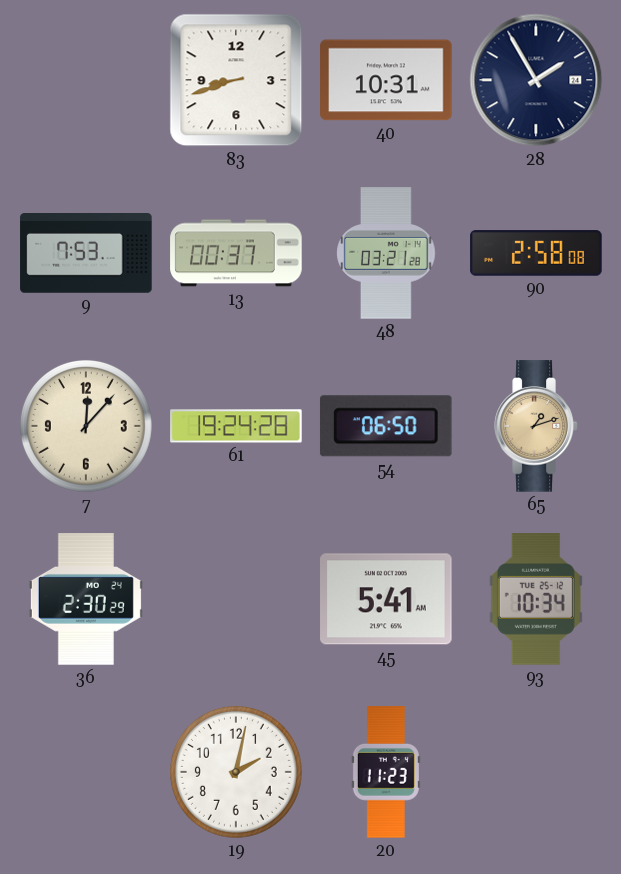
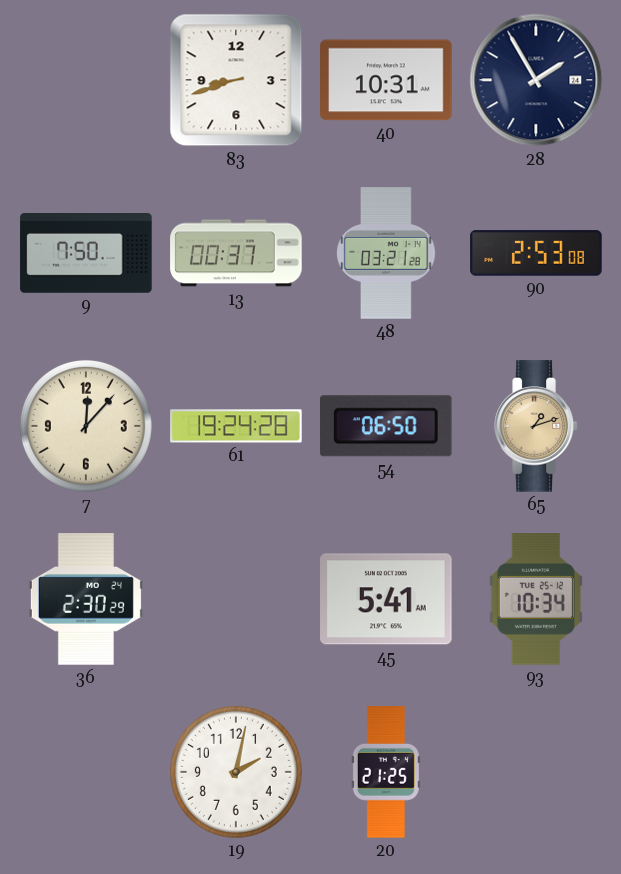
9: 7:53 -> 7:50 (86, 254)
90: 2:58 -> 2:53 (536, 253)
20: 11:23 -> 21:25 (386, 772)
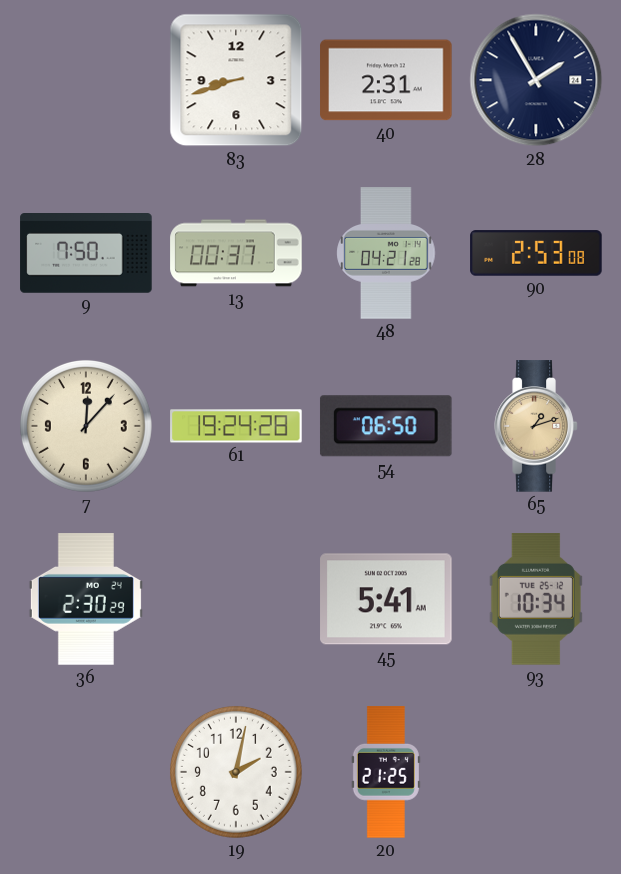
40: 10:31 -> 2:31 (386, 80)
48: 03:21 -> 04:21 (386, 253)
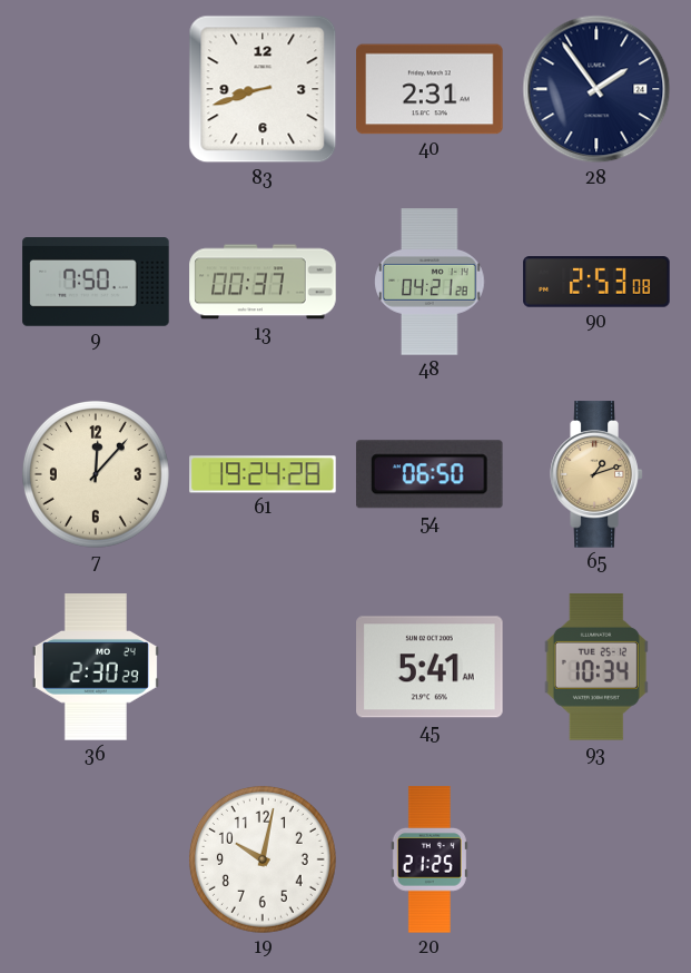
28: 1:55 -> 1:54 (596, 89)
19: 2:02 -> 10:02 (263, 859)
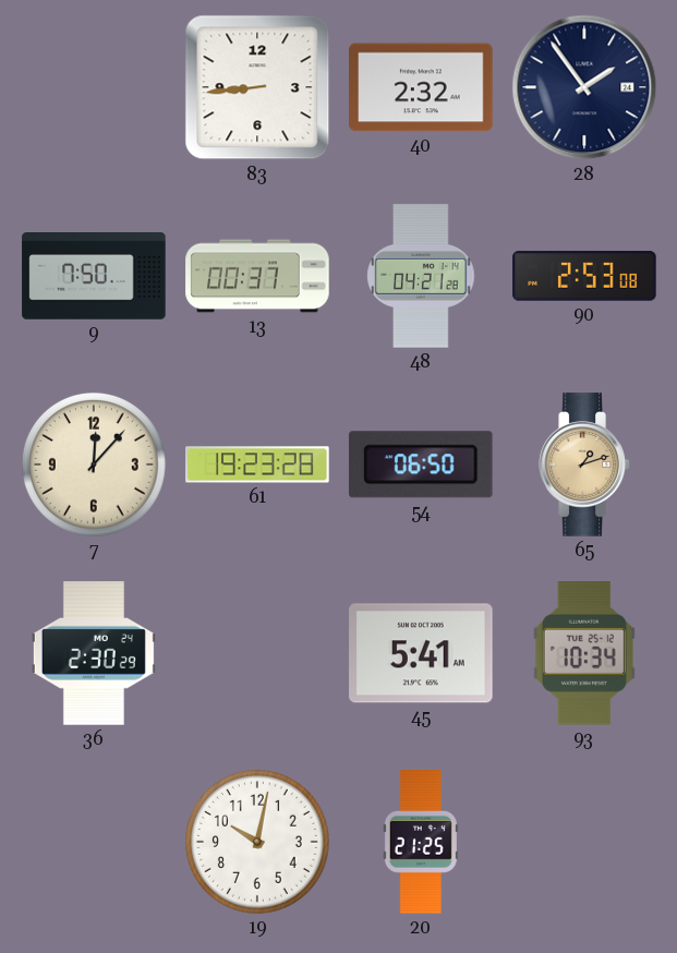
83: 8:42 -> 8:44 (257, 87)
40: 2:31 -> 2:32 (421, 87)
61: 19:24 -> 19:23 (257, 465)
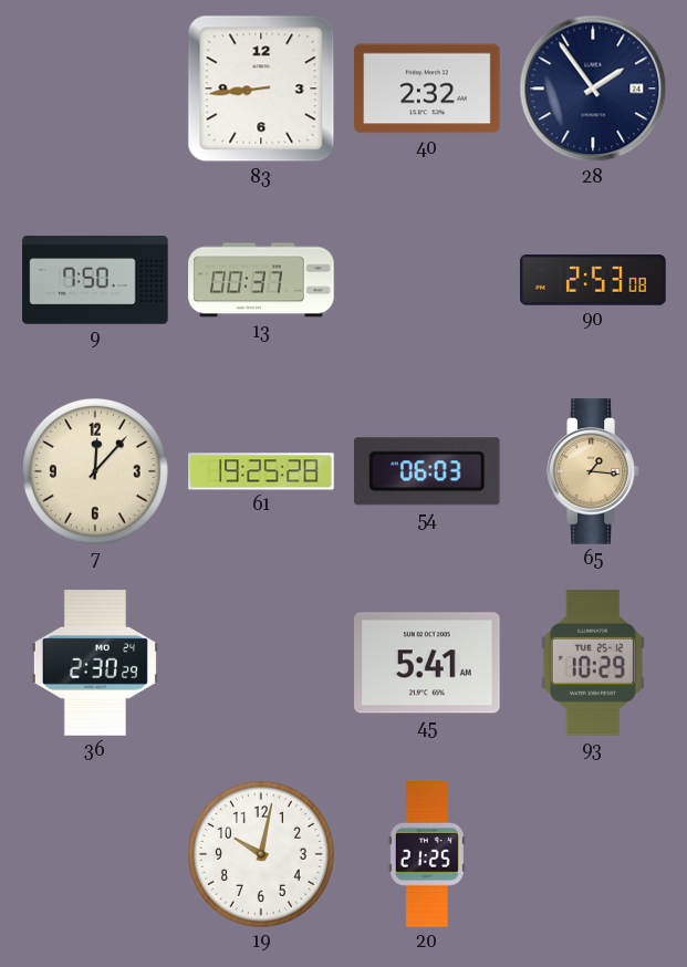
48: 04:21 -> none (421, 276)
61: 19:23 -> 19:25 (261, 471)
54: 06:50 -> 06:03 (427, 471)
65: 1:12 -> 1:16 (593, 471)
93: 10:34 -> 10:29 (593, 663)
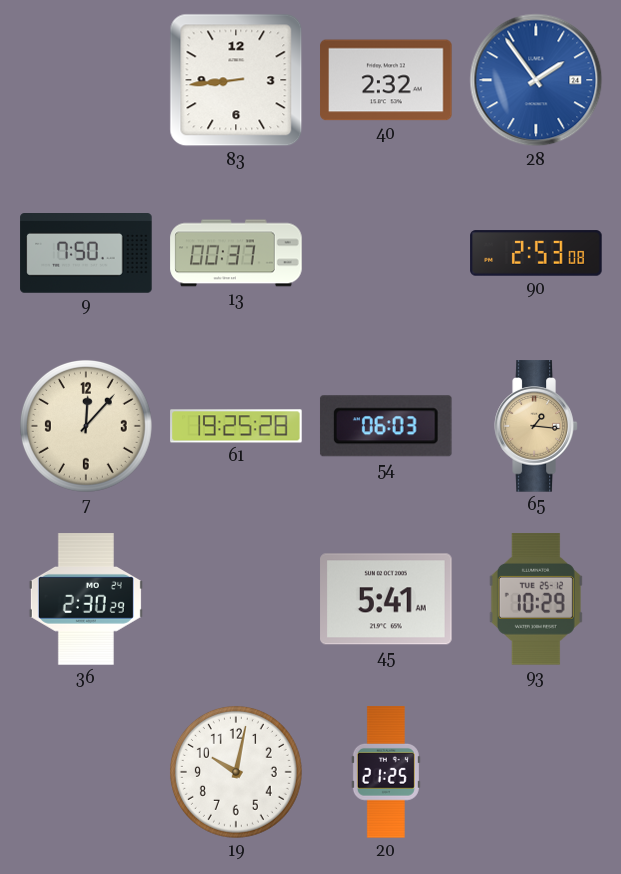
28 dial: navy -> blue (536, 80)
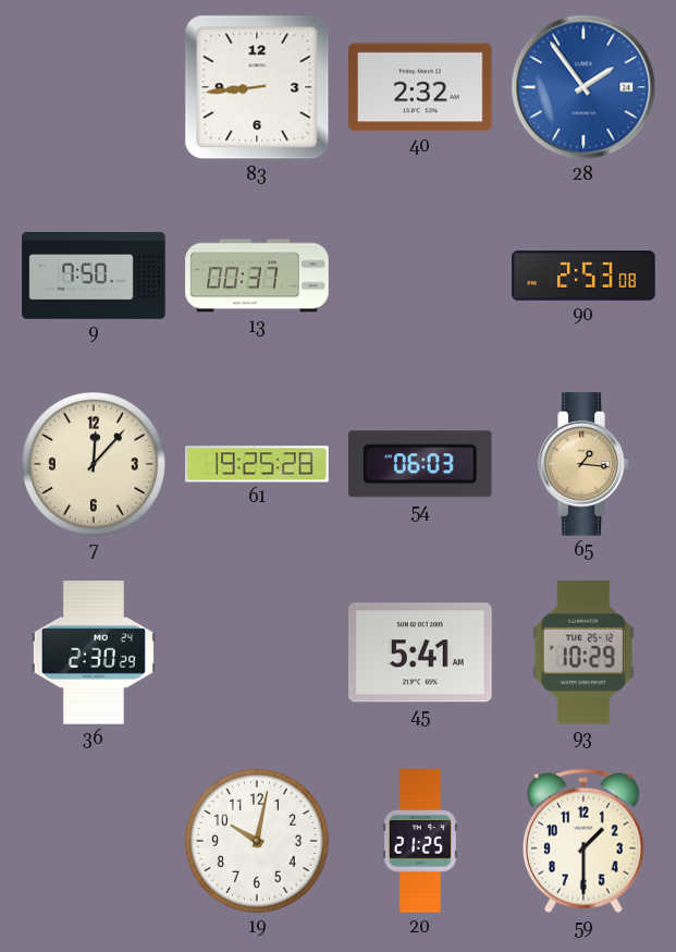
59: none -> 1:30 (583, 841)
